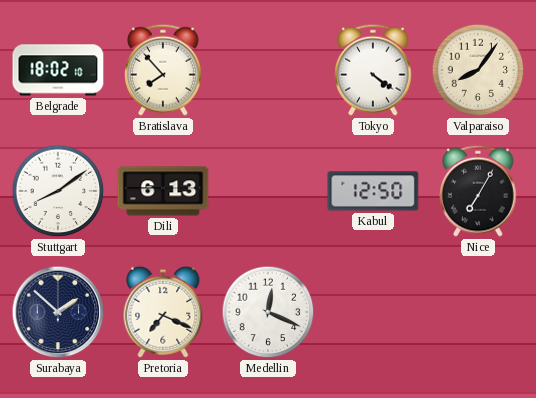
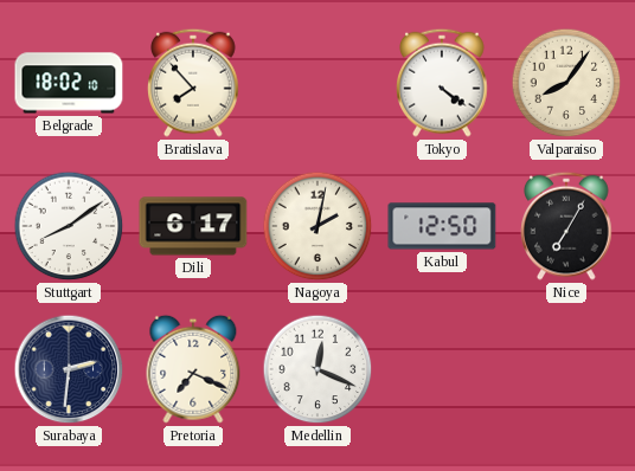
Dili: 6:13 -> 6:17 (193, 226)
Nagoya: none -> 2:02 (317, 226)
Surabaya: 1:52 -> 2:31 (69, 369)
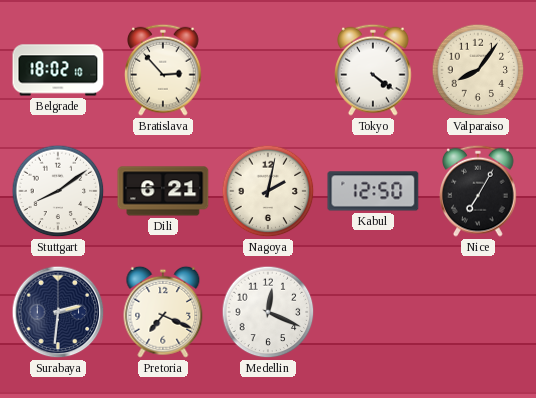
Bratislava: 7:53 -> 2:53 (163, 70)
Dili: 6:17 -> 6:21 (163, 191)
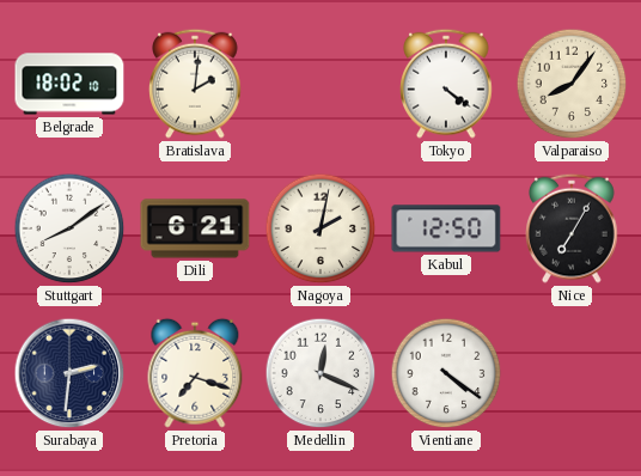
Bratislava: 2:53 -> 2:01 (195, 84)
Pretoria: 7:19 -> 7:18 (195, 373)
Vientiane: none -> 4:21 (446, 373)
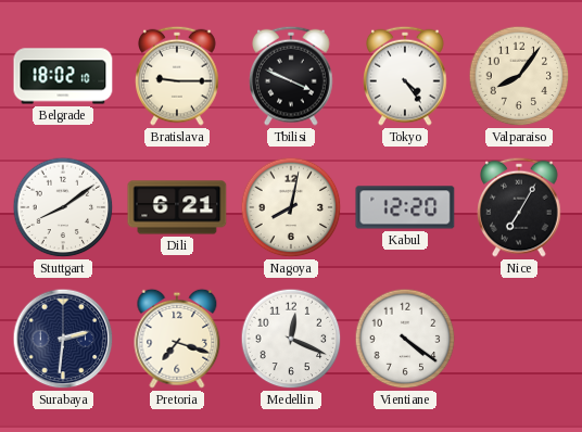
Bratislava: 2:01 -> 9:15 (177, 76)
Tbilisi: none -> 3:49 (291, 76)
Tokyo: 4:21 -> 4:24 (405, 76)
Nagoya: 2:02 -> 8:02 (291, 207)
Kabul: 12:50 -> 12:20 (405, 207)
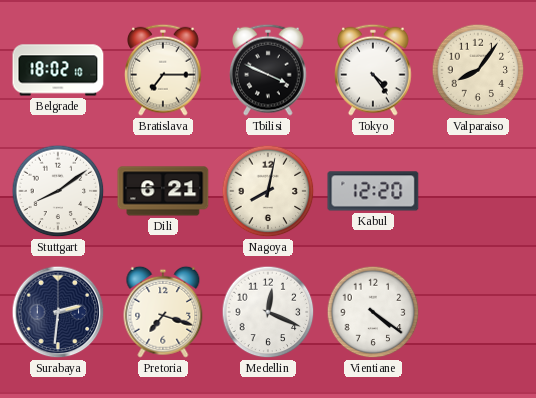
Bratislava: 9:15 -> 7:15 (163, 70)
Nice: 7:05 -> none (519, 207)
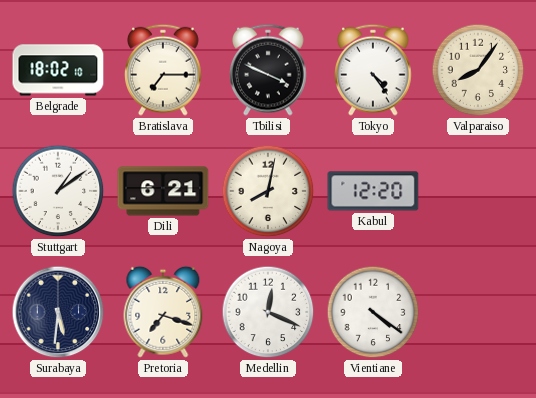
Stuttgart: 8:09 -> 1:09 (58, 191)
Surabaya: 2:31 -> 5:31 (58, 312)
